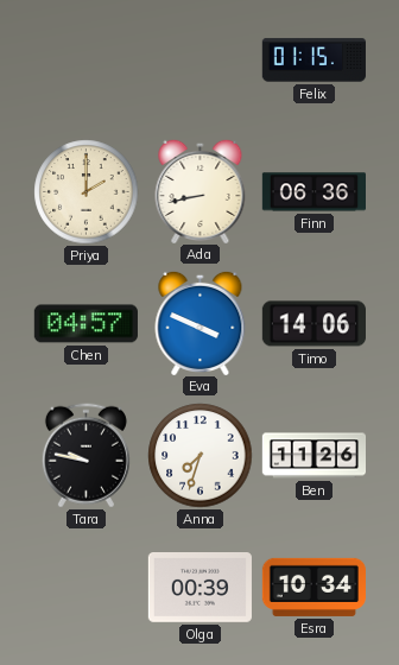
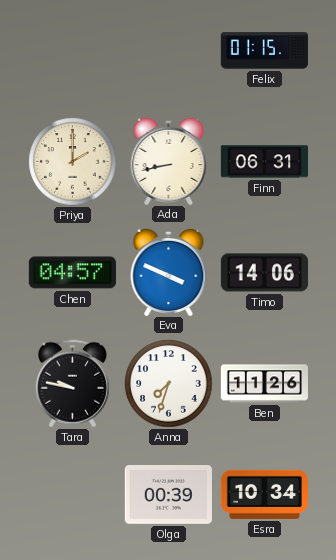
Finn: 06:36 -> 06:31 (264, 162)
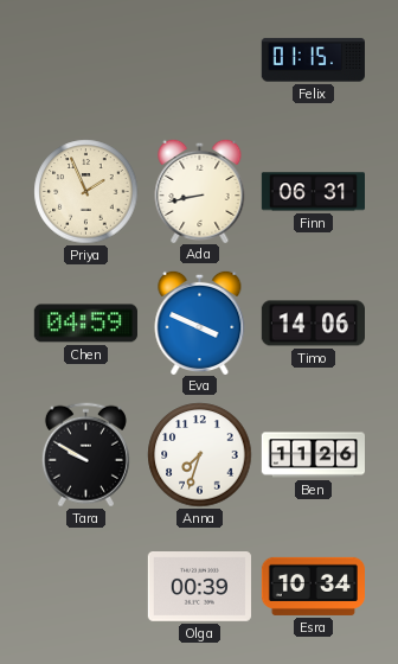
Priya: 2:00 -> 1:56 (86, 192)
Chen: 04:57 -> 04:59 (85, 324)
Tara: 9:47 -> 9:50 (85, 455)
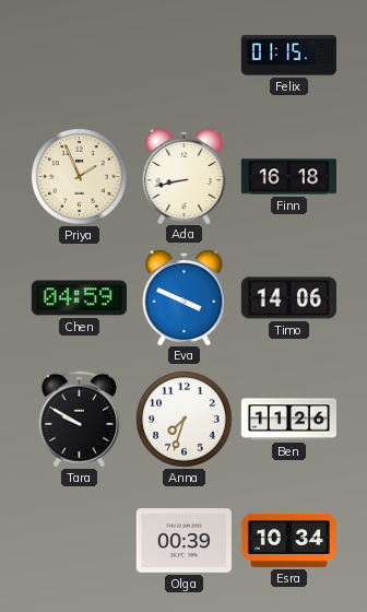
Finn: 06:31 -> 16:18 (288, 177)
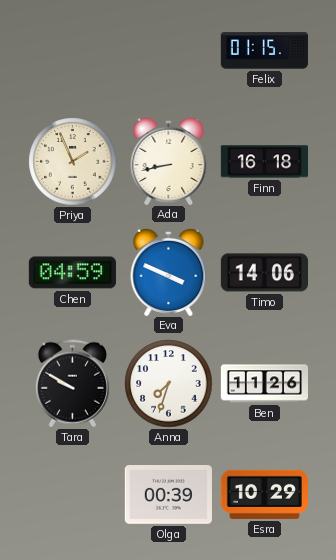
Esra: 10:34 -> 10:29 (264, 494)
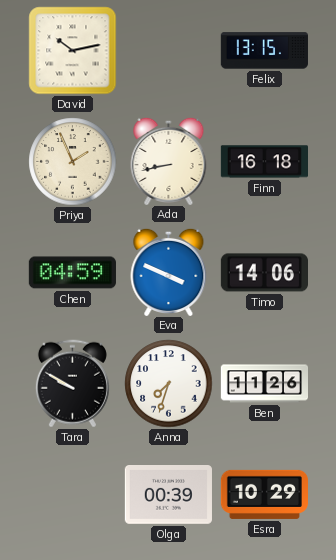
David: none -> 10:13 (73, 51)
Felix: 01:15 -> 13:15 (264, 51)
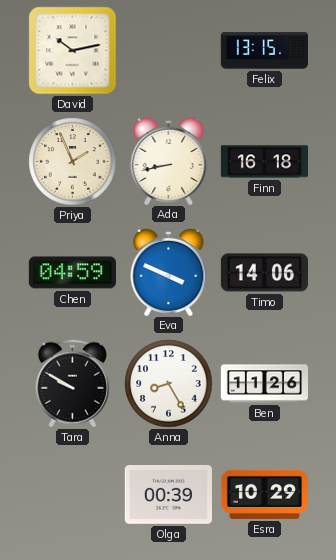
Anna: 7:33 -> 8:25 (169, 384)
